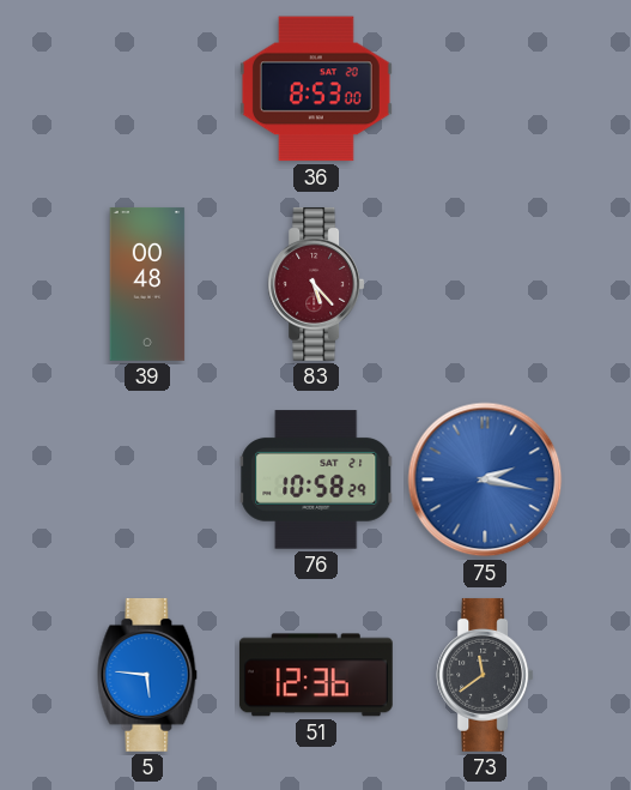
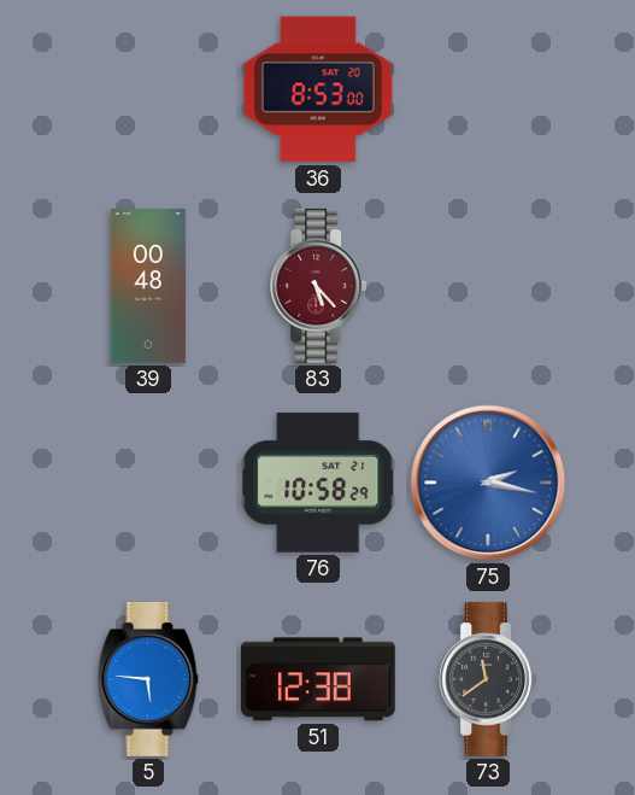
51: 12:36 -> 12:38 (318, 679)
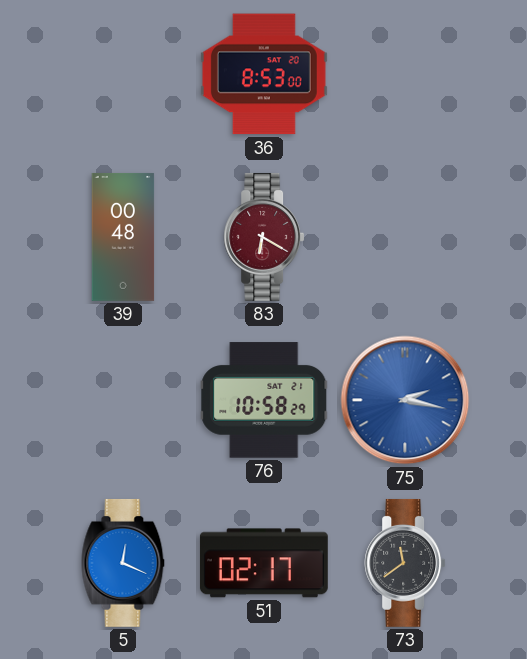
83: 5:23 -> 6:20 (264, 237)
5: 5:46 -> 12:19 (123, 563)
51: 12:38 -> 02:17 (264, 563)
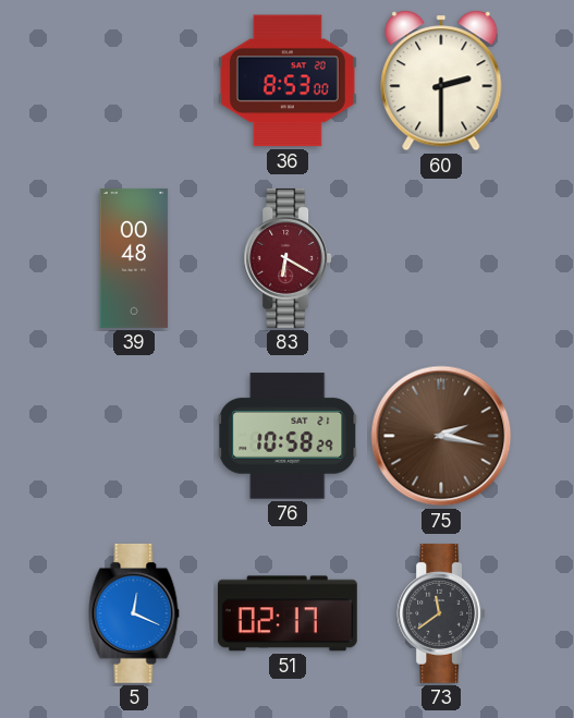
60: none -> 2:30 (441, 81)
75 dial: blue -> brown (441, 436)
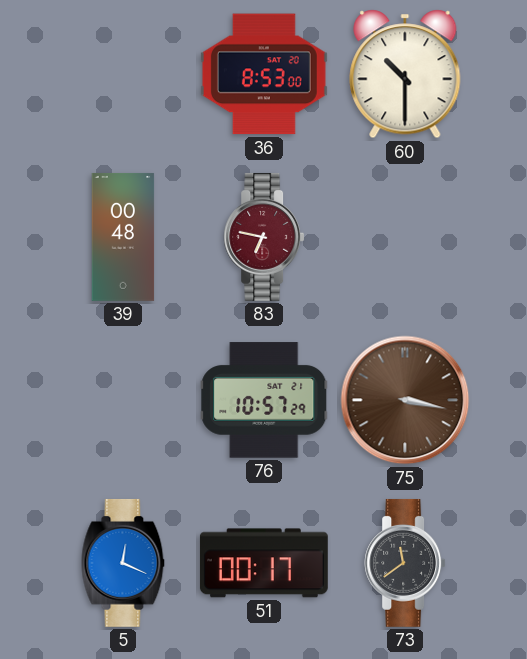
60: 2:30 -> 10:30 (405, 74)
83: 6:20 -> 6:47 (264, 237)
76: 10:58 -> 10:57 (264, 400)
75: 2:17 -> 3:17 (405, 400)
51: 02:17 -> 00:17 (264, 563)
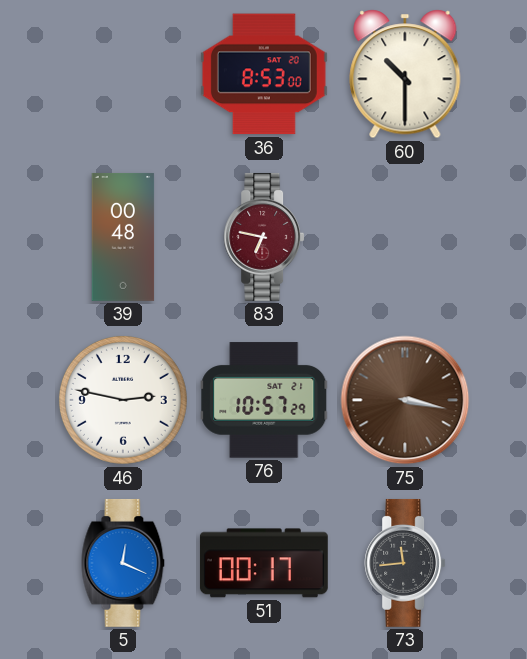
46: none -> 2:47 (123, 400)
73: 11:39 -> 11:44 (405, 563)
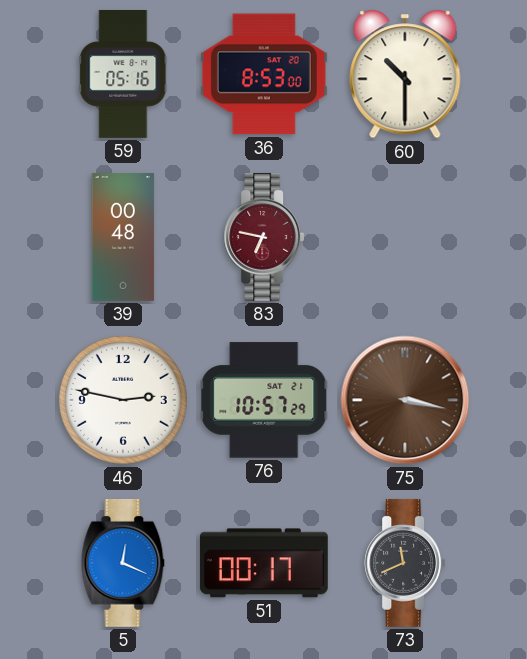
59: none -> 05:16 (123, 74)
73: 11:44 -> 11:41 (405, 563)
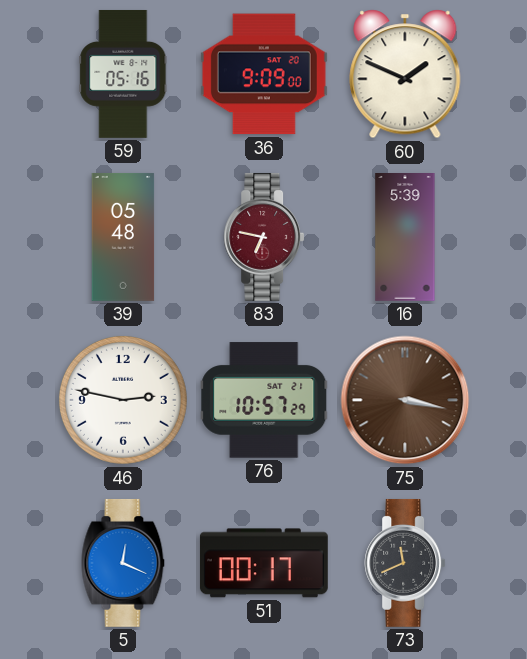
36: 8:53 -> 9:09 (264, 74)
60: 10:30 -> 1:49 (405, 74)
39: 00:48 -> 05:48 (123, 237)
16: none -> 5:39 (405, 238)
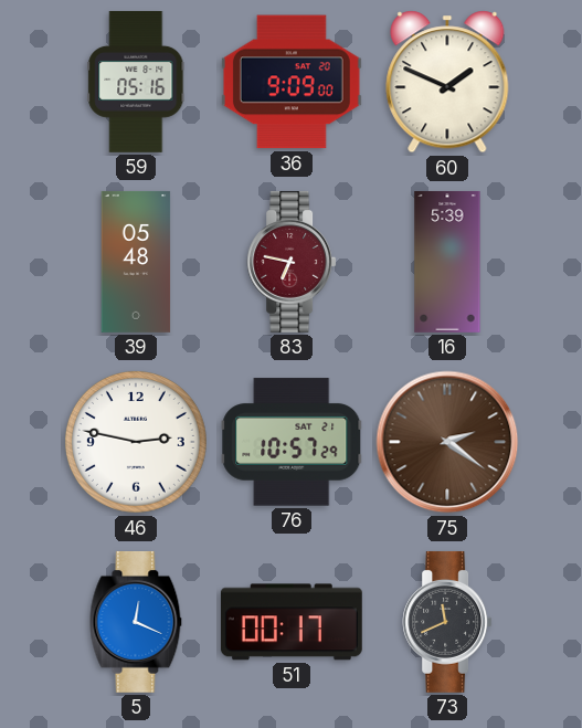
75: 3:17 -> 2:21 (447, 442)
